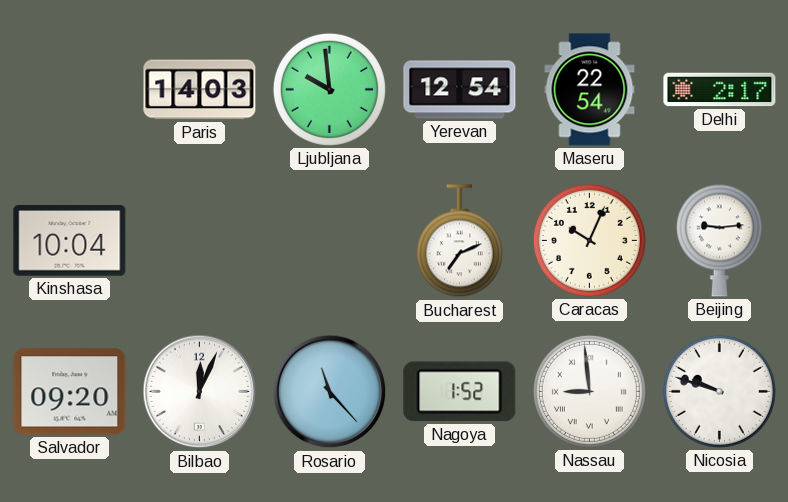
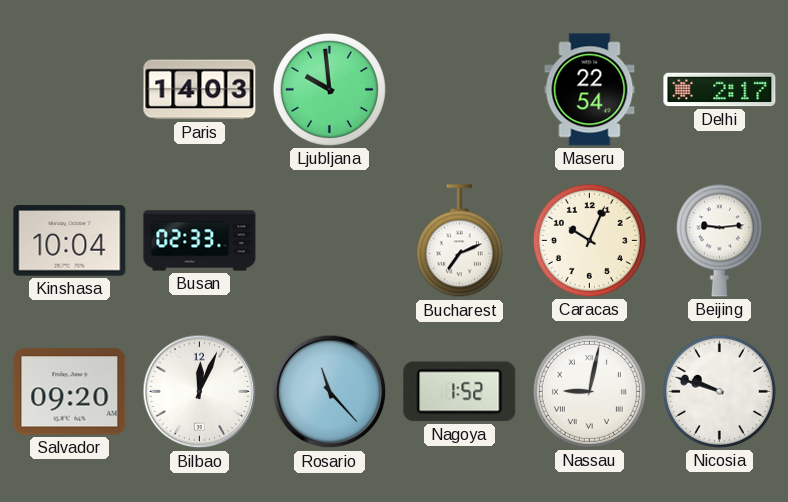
Yerevan: 12:54 -> none (460, 90)
Busan: none -> 02:33 (200, 241)
Nassau: 8:59 -> 9:02 (589, 391)
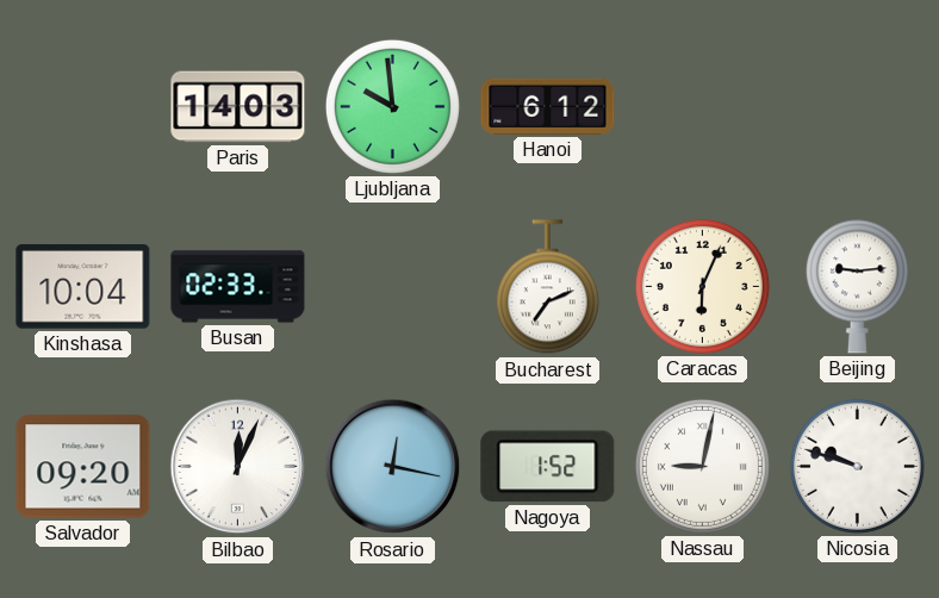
Hanoi: none -> 6:12 (548, 106)
Maseru: 22:54 -> none (590, 90)
Delhi: 2:17 -> none (720, 90)
Caracas: 10:04 -> 6:04 (702, 286)
Rosario: 11:23 -> 12:17 (393, 467)
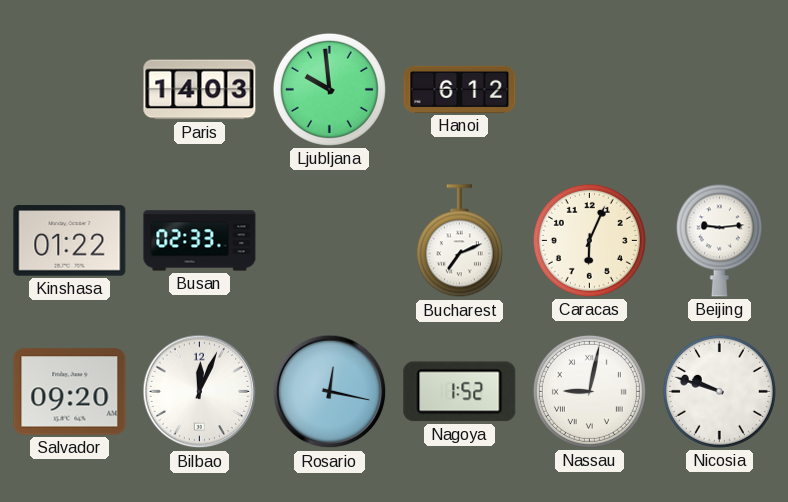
Kinshasa: 10:04 -> 01:22 (70, 241)
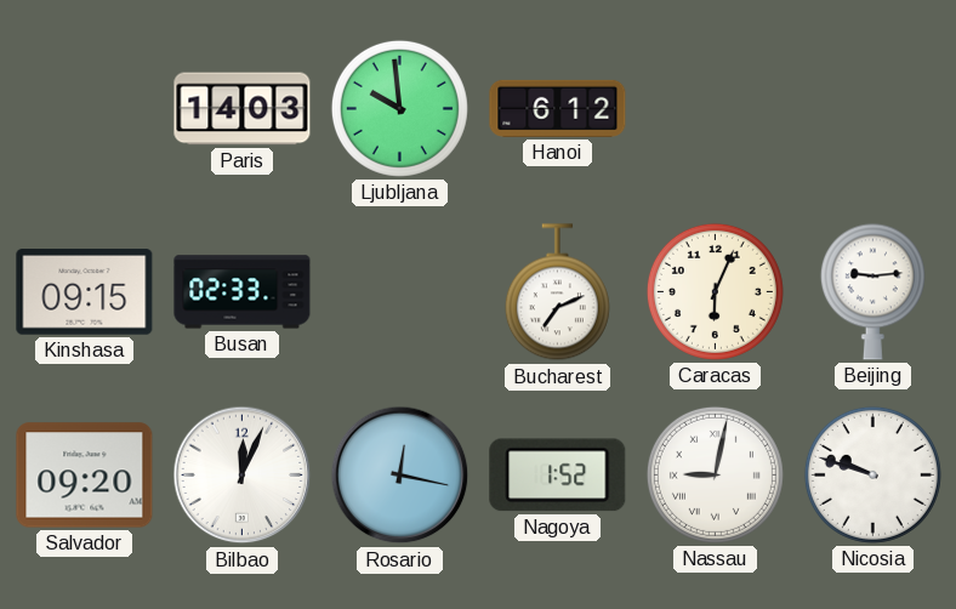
Kinshasa: 01:22 -> 09:15 (85, 292)
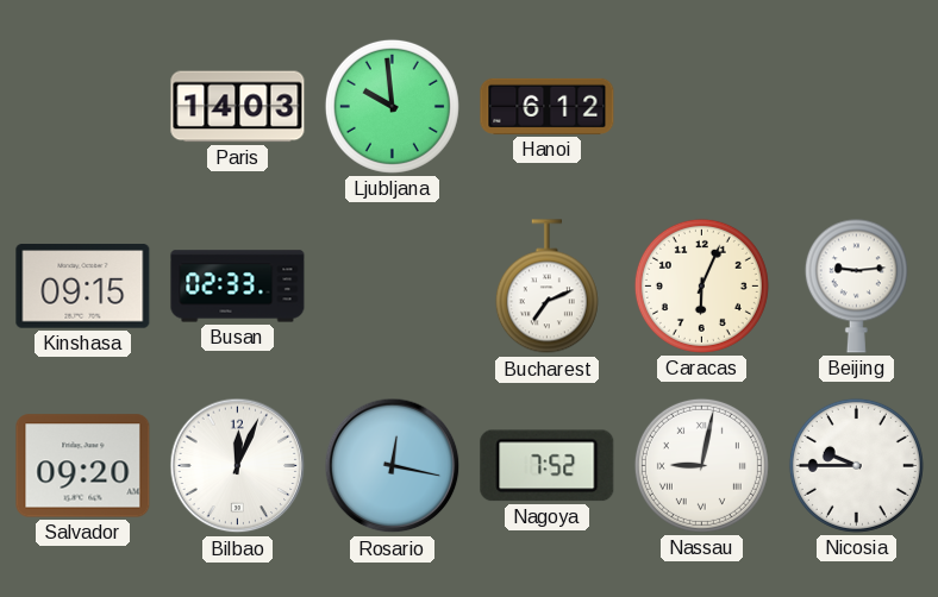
Nagoya: 1:52 -> 7:52 (548, 466)
Nicosia: 9:48 -> 9:45 (856, 465)
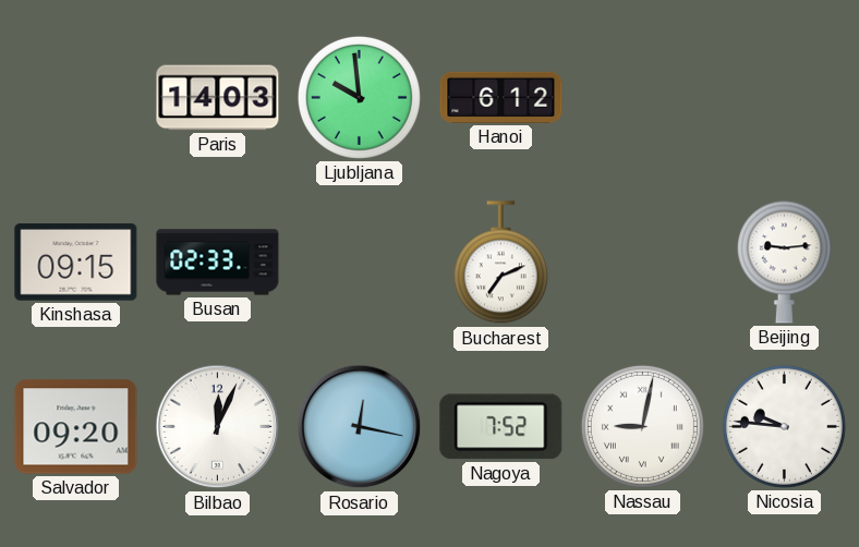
Caracas: 6:04 -> none (701, 285)
Nicosia: 9:45 -> 9:46 (784, 426)
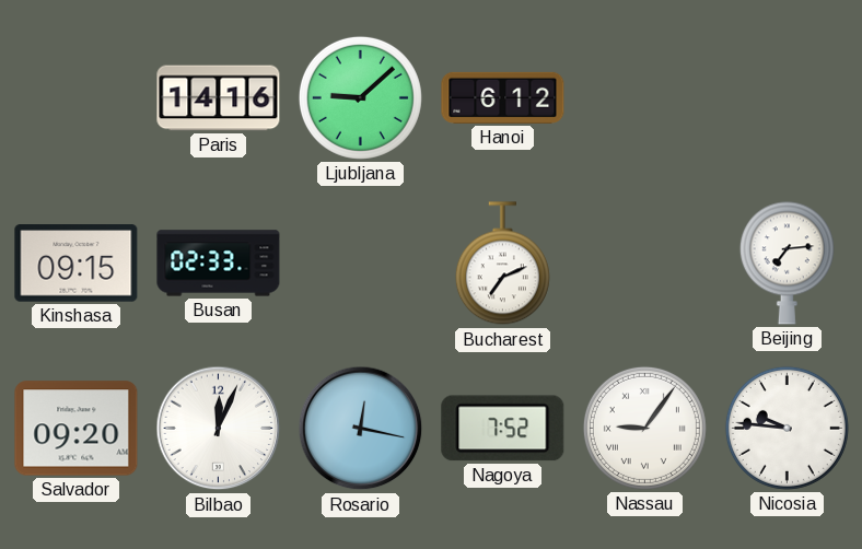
Paris: 14:03 -> 14:16 (219, 98)
Ljubljana: 9:59 -> 9:08 (360, 97)
Beijing: 9:14 -> 7:14 (787, 262)
Nassau: 9:02 -> 9:06 (644, 428)
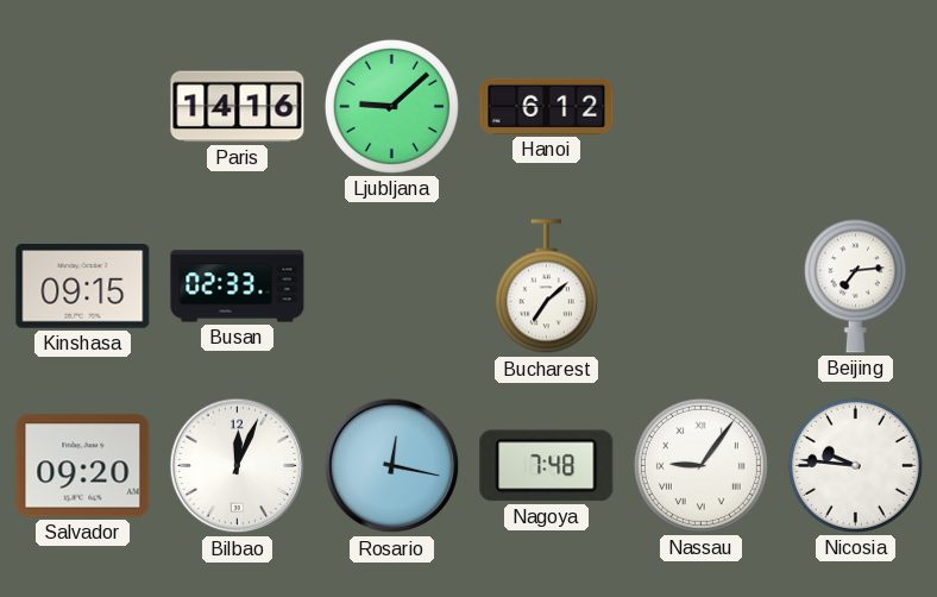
Bucharest: 7:11 -> 7:08 (546, 287)
Nagoya: 7:52 -> 7:48 (547, 466)
